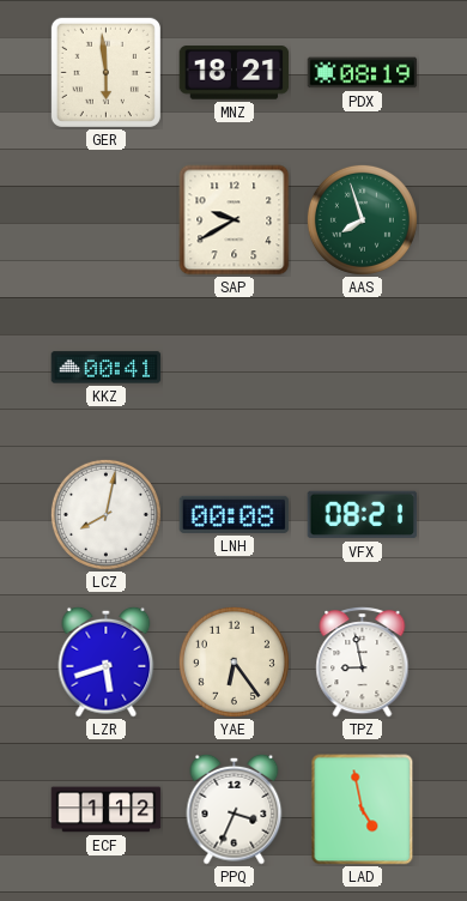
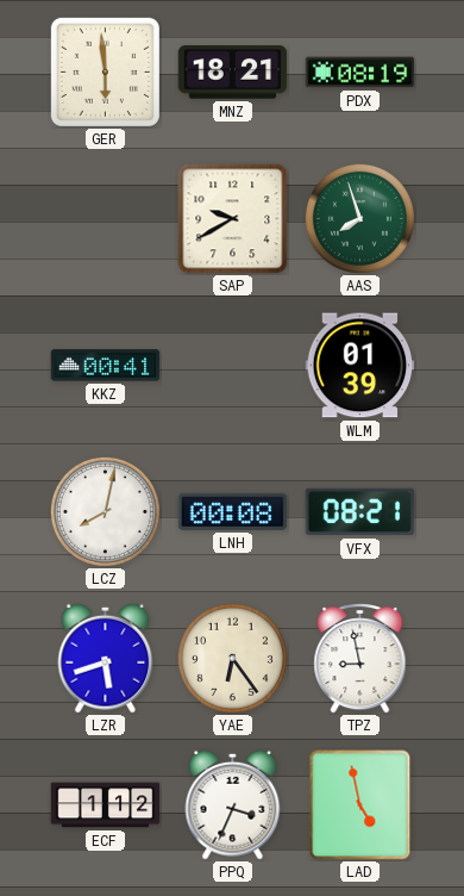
WLM: none -> 01:39 (360, 366)
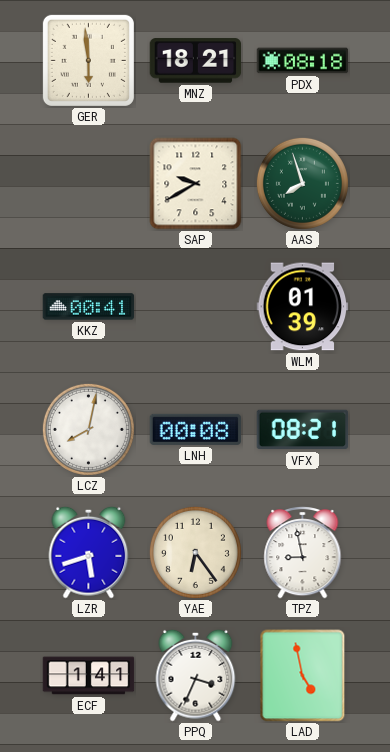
PDX: 08:19 -> 08:18 (303, 61)
ECF: 1:12 -> 1:41 (89, 676)
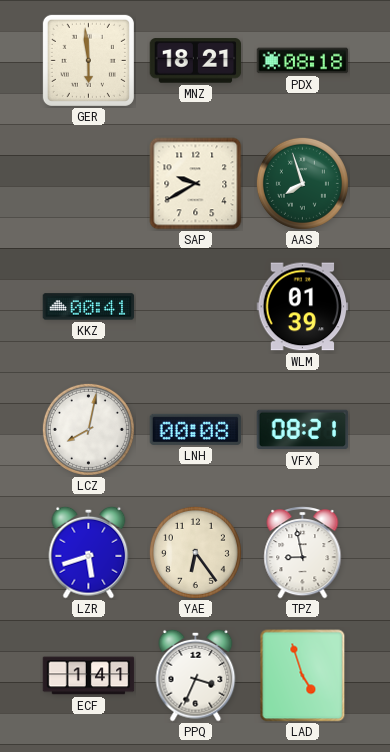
LAD: 4:58 -> 4:57 (303, 676)
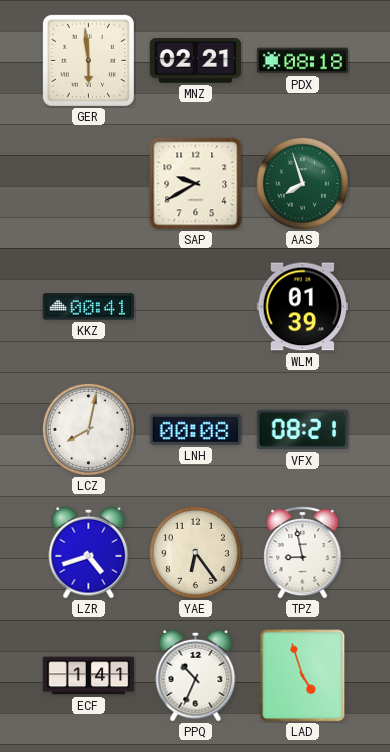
MNZ: 18:21 -> 02:21 (196, 61)
LZR: 5:42 -> 4:42 (89, 552)
PPQ: 3:34 -> 10:34 (196, 675)
